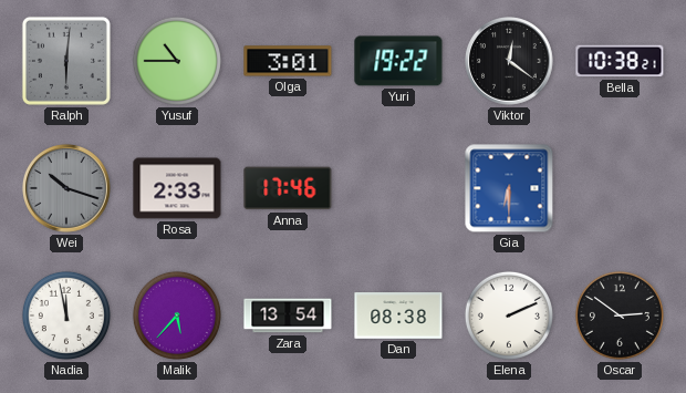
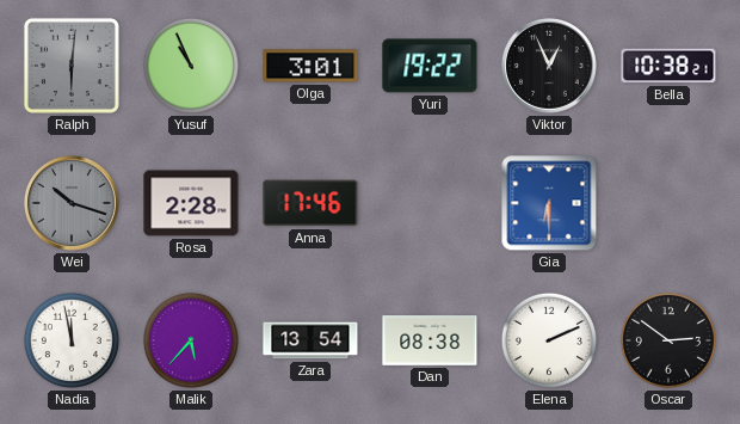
Yusuf: 10:45 -> 10:56 (191, 66)
Viktor: 12:21 -> 12:56 (550, 67)
Rosa: 2:33 -> 2:28 (191, 203)
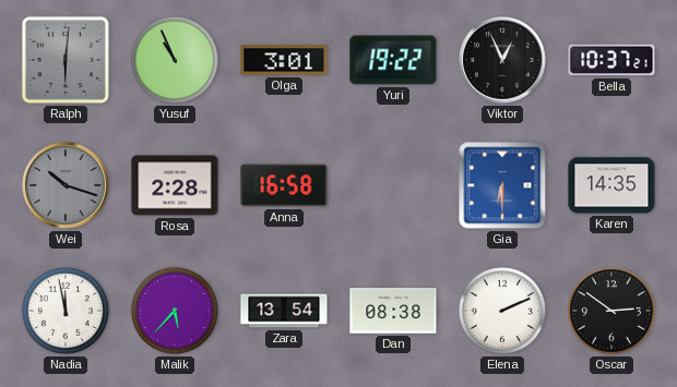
Bella: 10:38 -> 10:37 (611, 60)
Anna: 17:46 -> 16:58 (284, 185)
Karen: none -> 14:35 (611, 185)
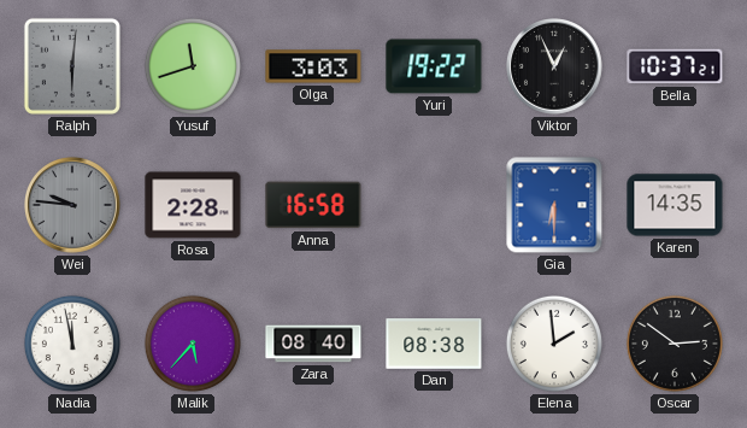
Yusuf: 10:56 -> 11:42 (193, 66)
Olga: 3:01 -> 3:03 (313, 66)
Wei: 10:18 -> 9:46 (73, 206)
Zara: 13:54 -> 08:40 (313, 344)
Elena: 2:11 -> 1:59 (554, 344)
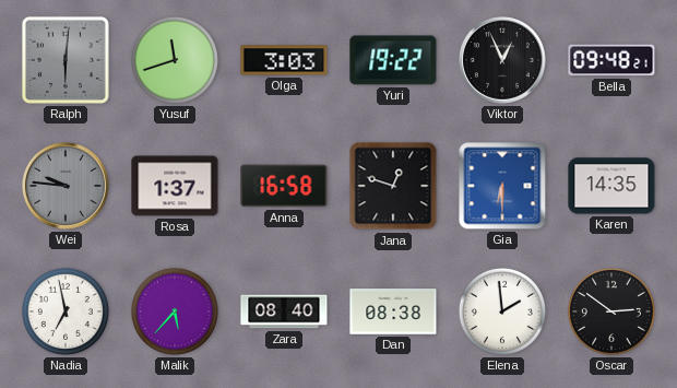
Bella: 10:37 -> 09:48 (611, 60)
Rosa: 2:28 -> 1:37 (175, 186)
Jana: none -> 12:48 (393, 186)
Nadia: 11:58 -> 6:58 (66, 311)
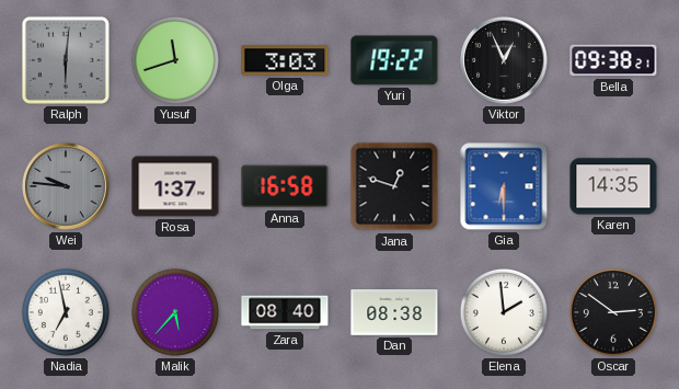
Bella: 09:48 -> 09:38 (613, 60)
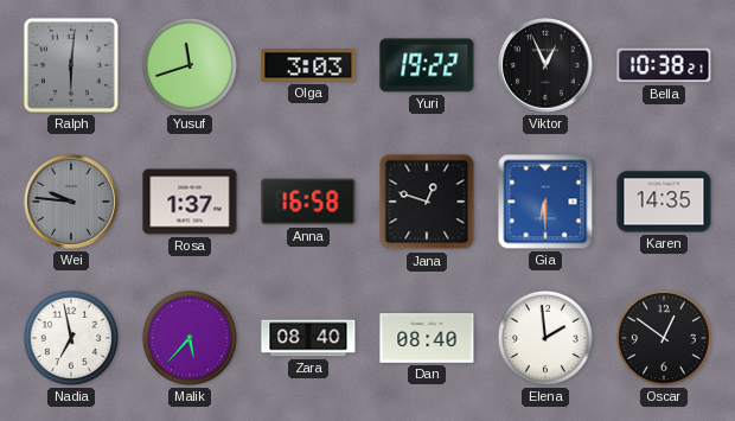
Bella: 09:38 -> 10:38 (664, 65)
Dan: 08:38 -> 08:40 (427, 338)
Oscar: 2:51 -> 12:51 (664, 338)
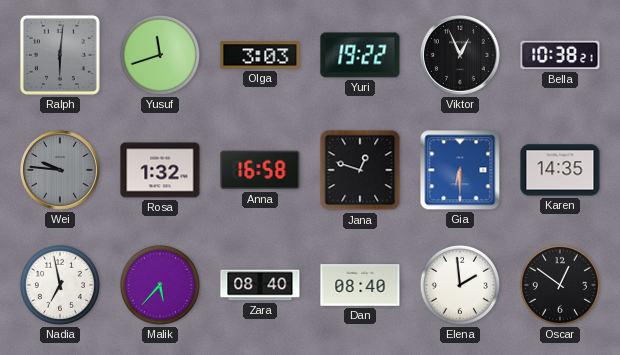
Rosa: 1:37 -> 1:32 (160, 170)
